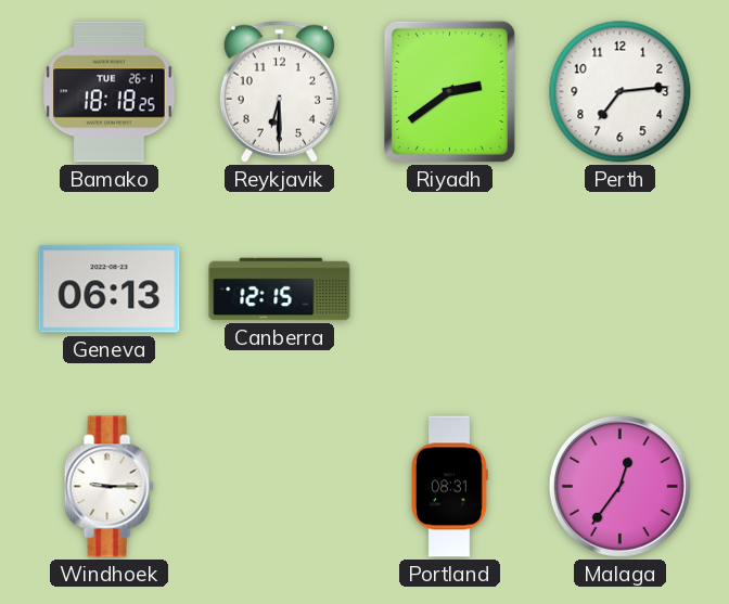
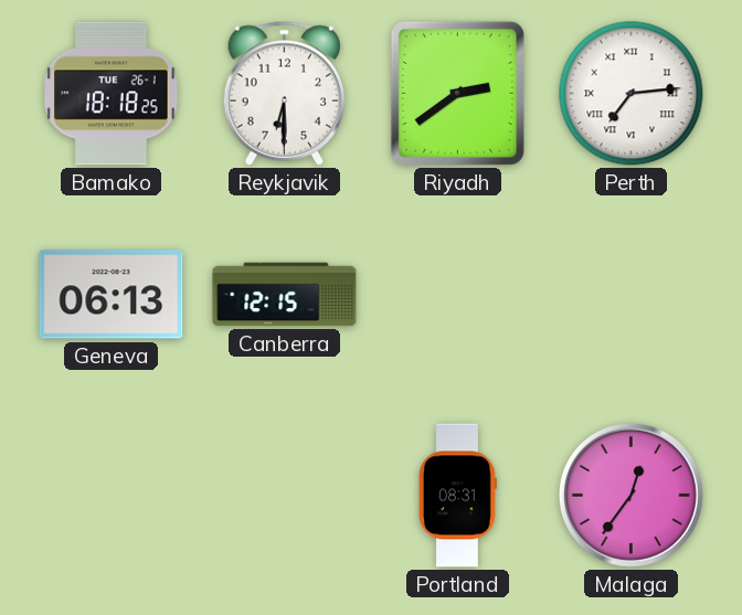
Perth numerals: Arabic -> Roman (632, 94)
Windhoek: 9:15 -> none (108, 487)
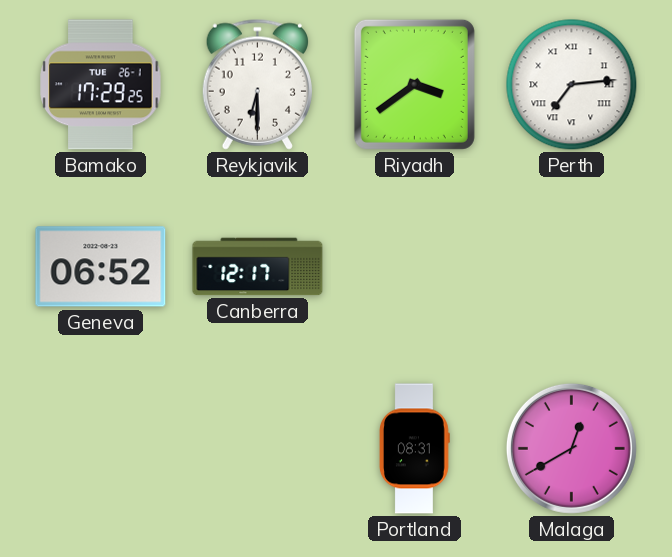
Bamako: 18:18 -> 17:29 (101, 85)
Riyadh: 2:39 -> 3:39 (414, 84)
Geneva: 06:13 -> 06:52 (101, 267)
Canberra: 12:15 -> 12:17 (258, 267)
Malaga: 12:36 -> 12:40 (571, 448)
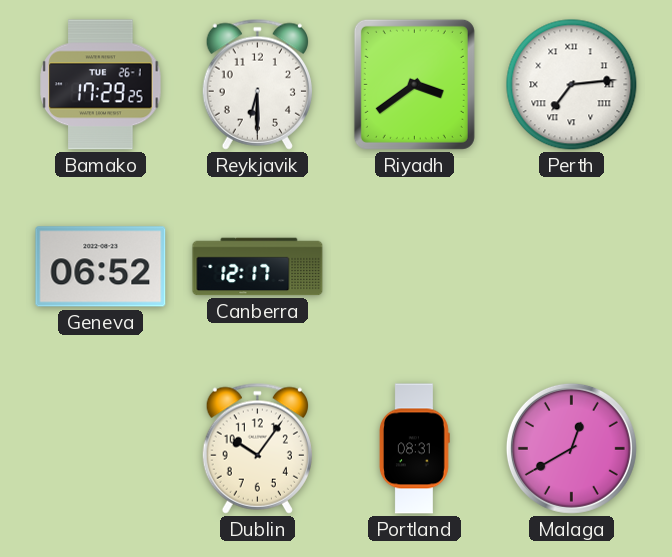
Dublin: none -> 10:06 (257, 448)
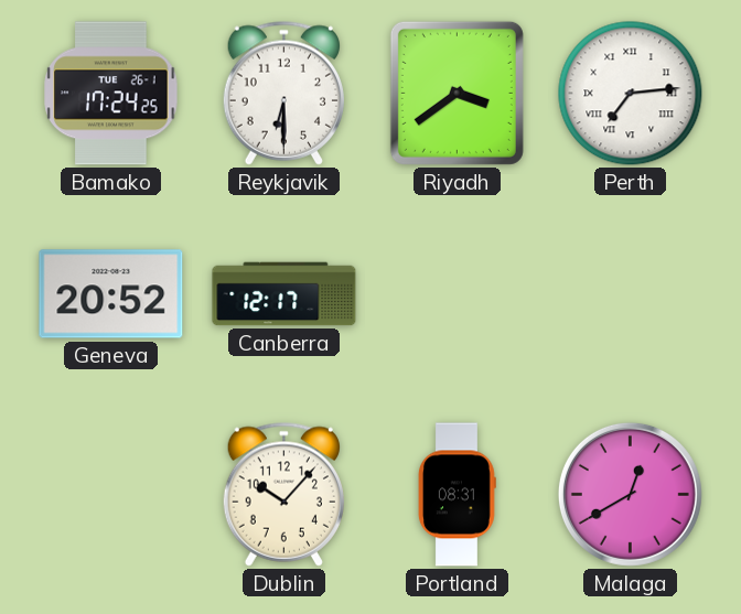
Bamako: 17:29 -> 17:24 (111, 94)
Geneva: 06:52 -> 20:52 (111, 294)
Dublin: 10:06 -> 10:07 (283, 494)
